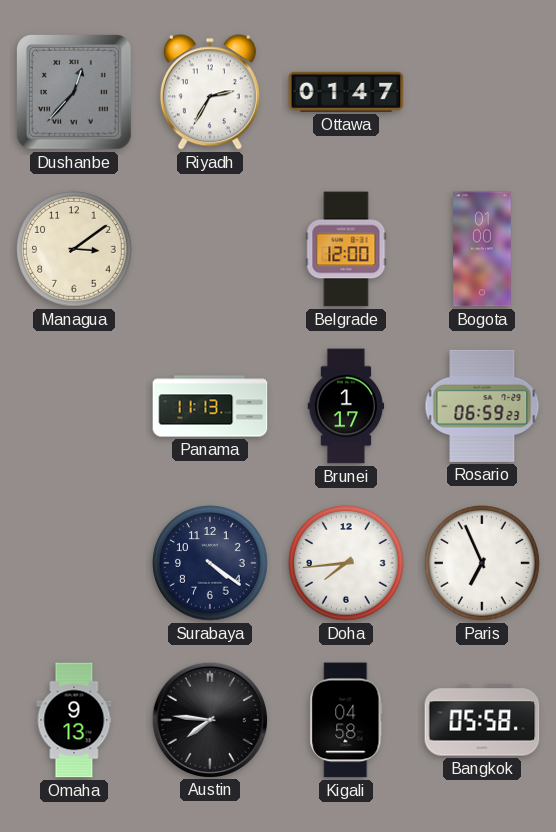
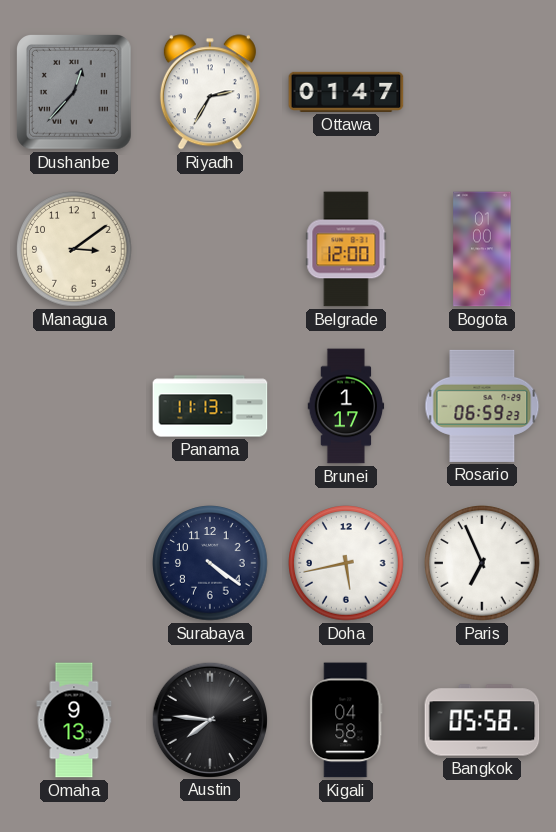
Doha: 7:44 -> 5:43 (346, 563)
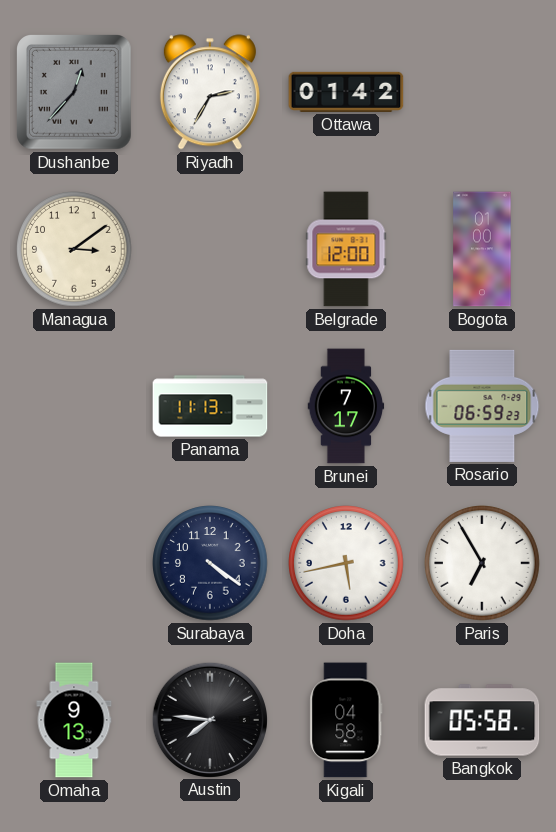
Ottawa: 01:47 -> 01:42 (346, 92)
Brunei: 1:17 -> 7:17 (346, 406)
Paris: 6:56 -> 6:55 (482, 563)
